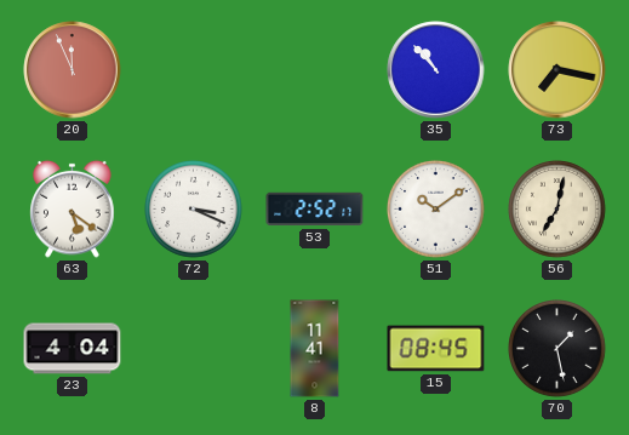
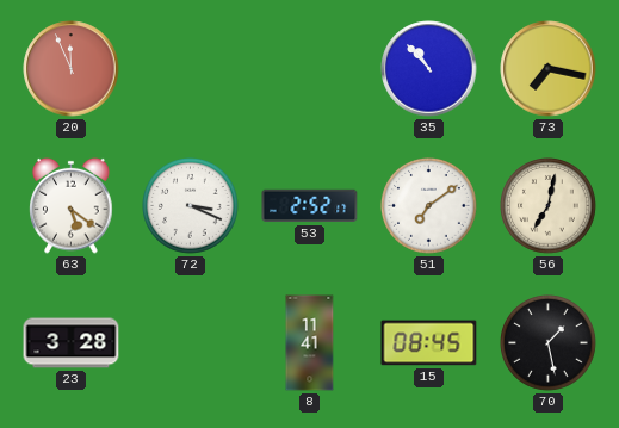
51: 10:09 -> 7:09 (429, 206)
23: 4:04 -> 3:28 (72, 343)
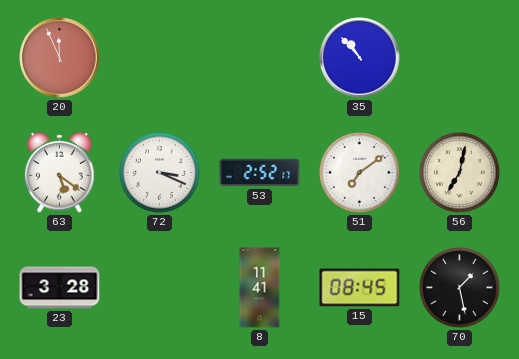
73: 7:17 -> none (549, 69)
